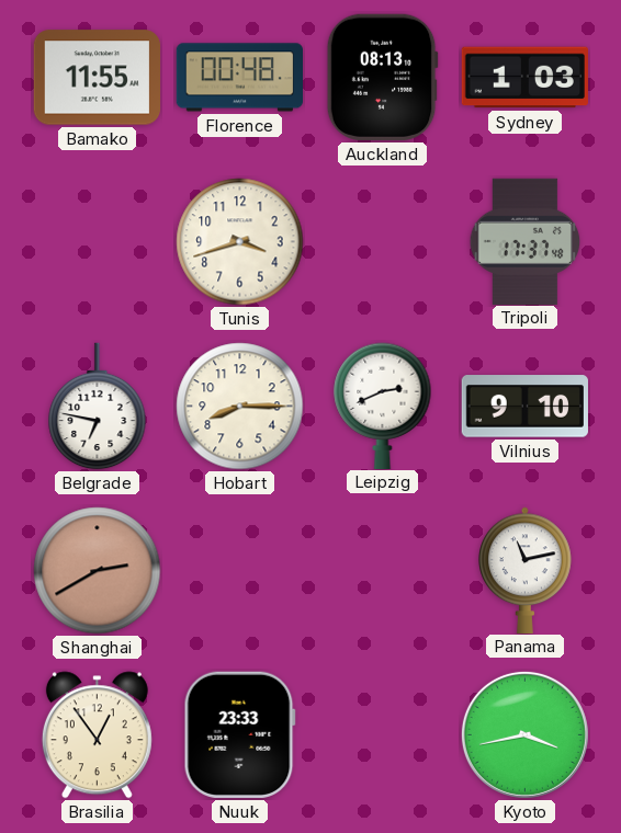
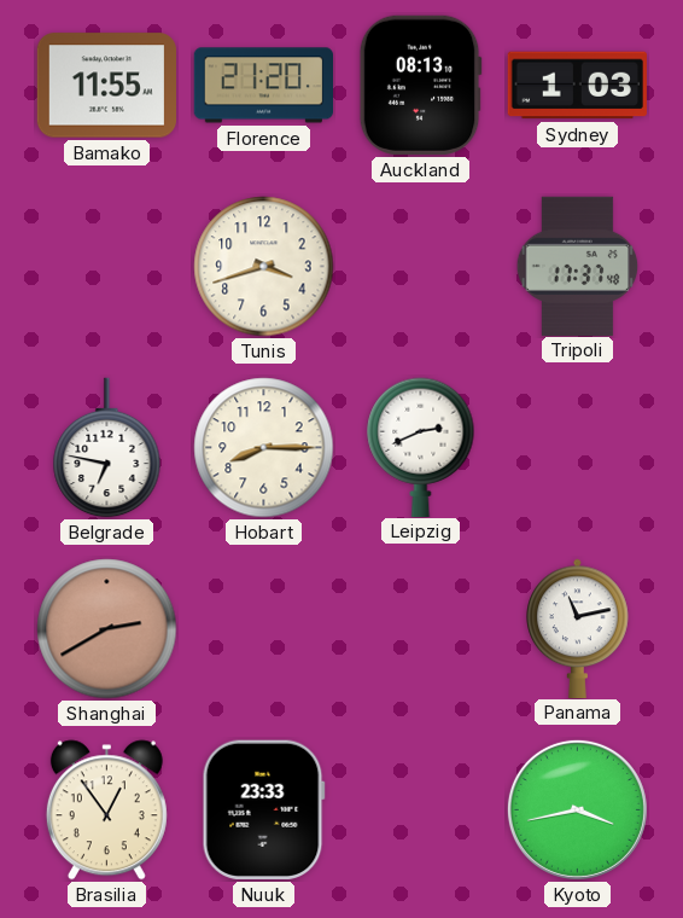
Florence: 00:48 -> 21:20 (263, 86)
Vilnius: 9:10 -> none (524, 407)
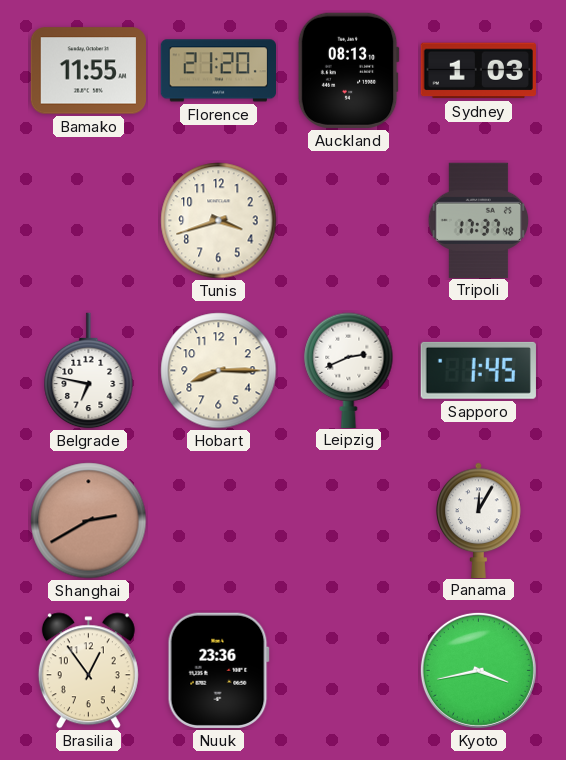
Sapporo: none -> 1:45 (478, 370)
Panama: 11:13 -> 12:05 (479, 520)
Nuuk: 23:33 -> 23:36 (218, 670)
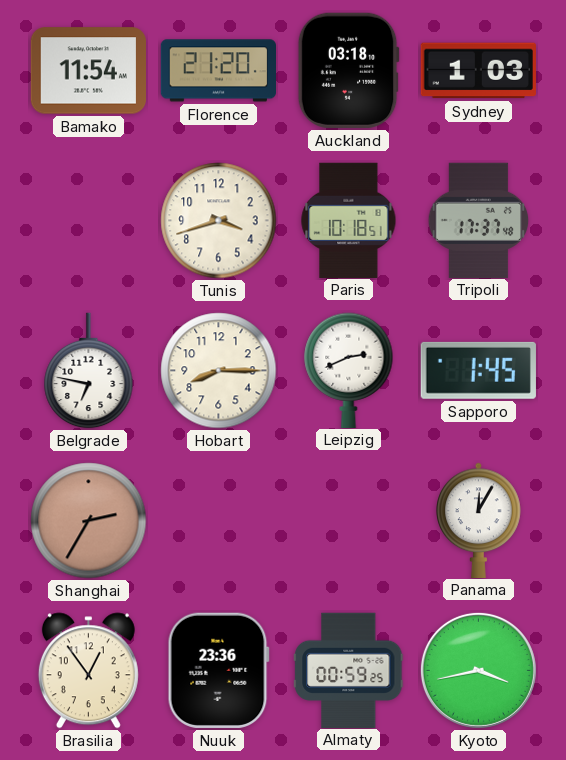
Bamako: 11:55 -> 11:54 (88, 71)
Auckland: 08:13 -> 03:18 (348, 70)
Paris: none -> 10:18 (349, 220)
Shanghai: 2:40 -> 2:35 (89, 521)
Almaty: none -> 00:59 (349, 670)
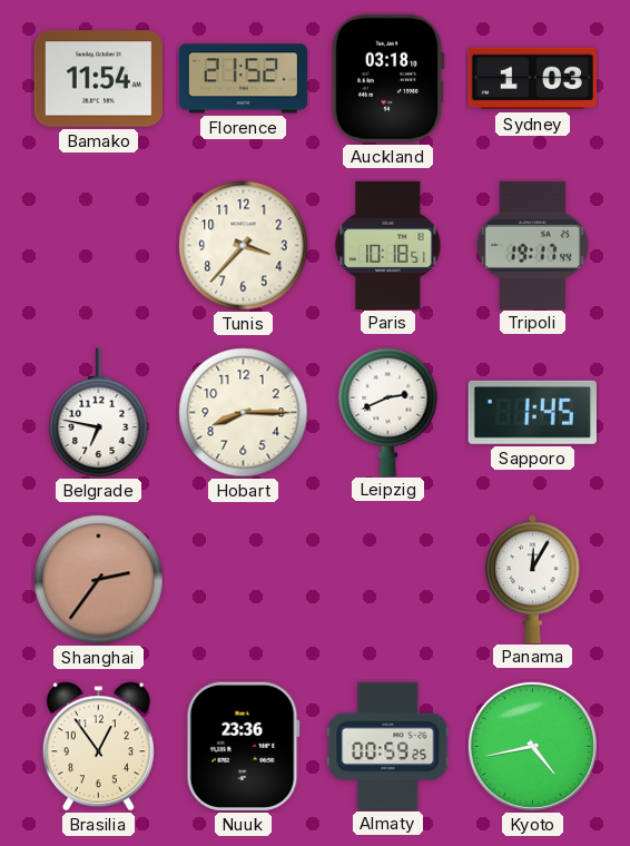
Florence: 21:20 -> 21:52 (243, 79)
Tunis: 3:42 -> 3:37 (244, 246)
Tripoli: 17:37 -> 19:17 (533, 245)
Shanghai: 2:35 -> 2:36 (99, 580)
Kyoto: 3:43 -> 4:43 (532, 746)
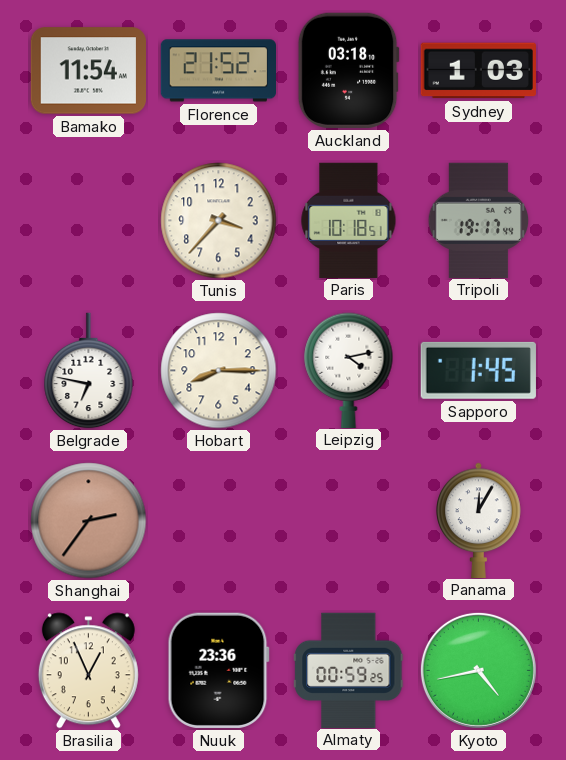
Leipzig: 2:41 -> 4:13 (349, 370)
Brasilia: 12:54 -> 12:56 (88, 671)
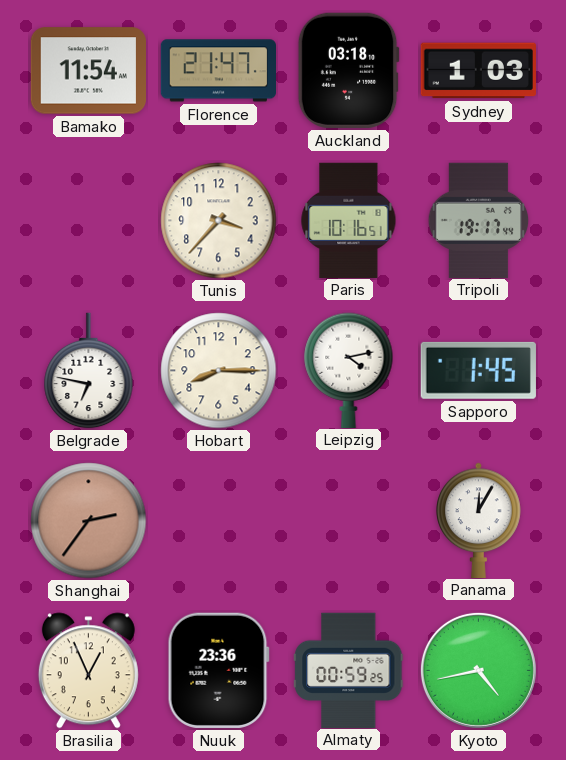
Florence: 21:52 -> 21:47 (218, 71)
Paris: 10:18 -> 10:16 (349, 220)
